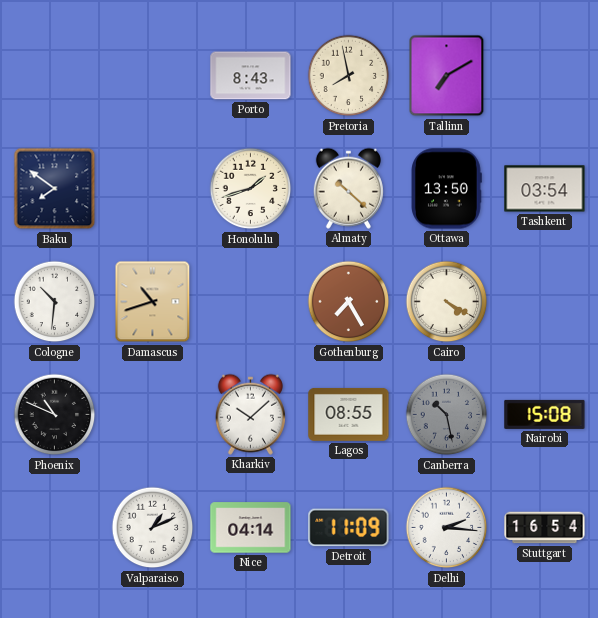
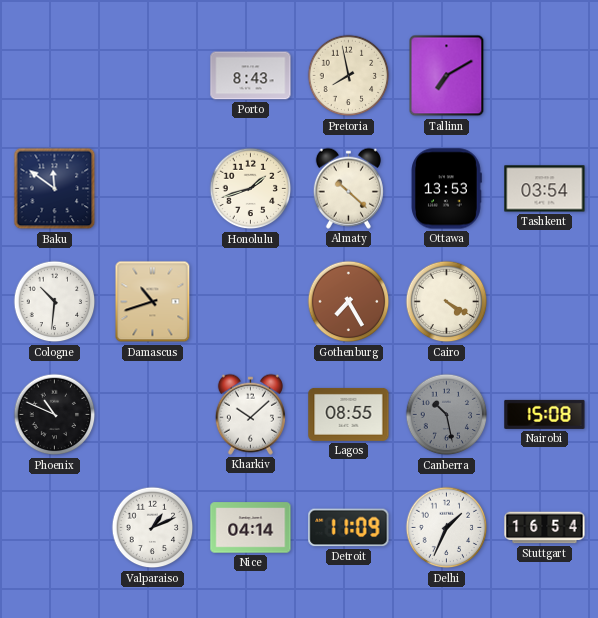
Baku: 7:51 -> 11:51 (55, 189)
Ottawa: 13:50 -> 13:53 (446, 189)
Delhi: 2:16 -> 1:34 (447, 528)
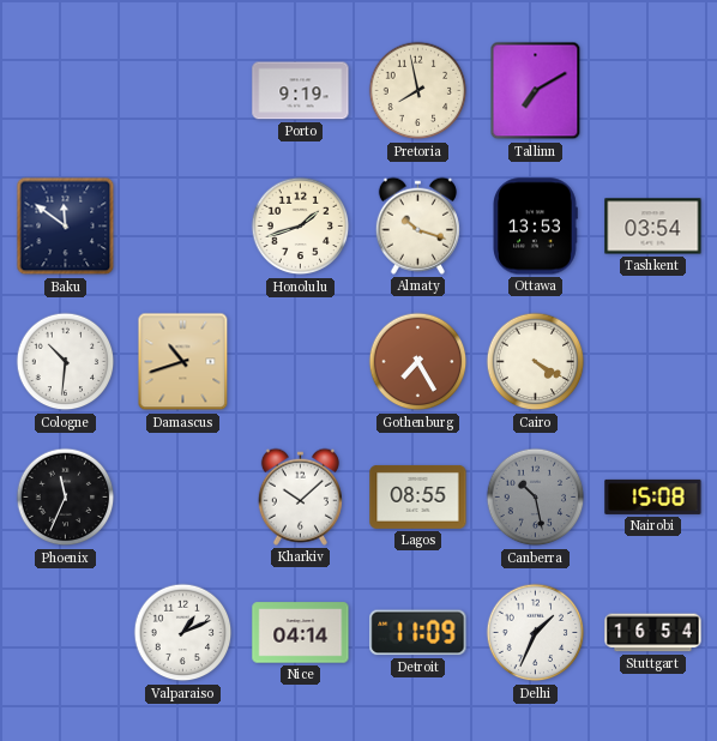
Porto: 8:43 -> 9:19 (301, 91)
Almaty: 10:22 -> 10:18 (417, 225)
Phoenix: 10:49 -> 11:34 (66, 498)
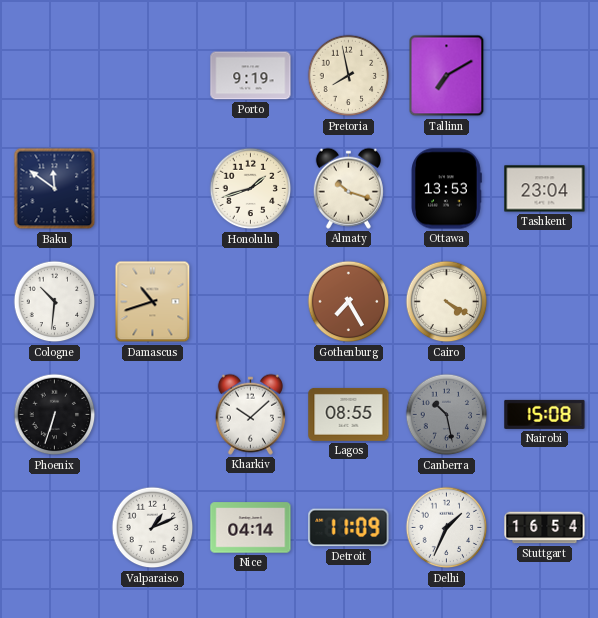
Tashkent: 03:54 -> 23:04 (545, 189)
Phoenix: 11:34 -> 6:33 (55, 415)
